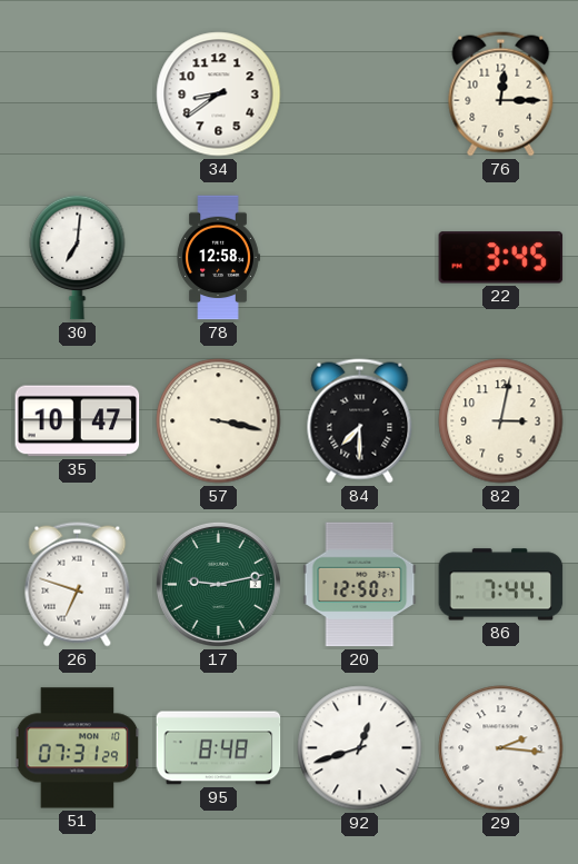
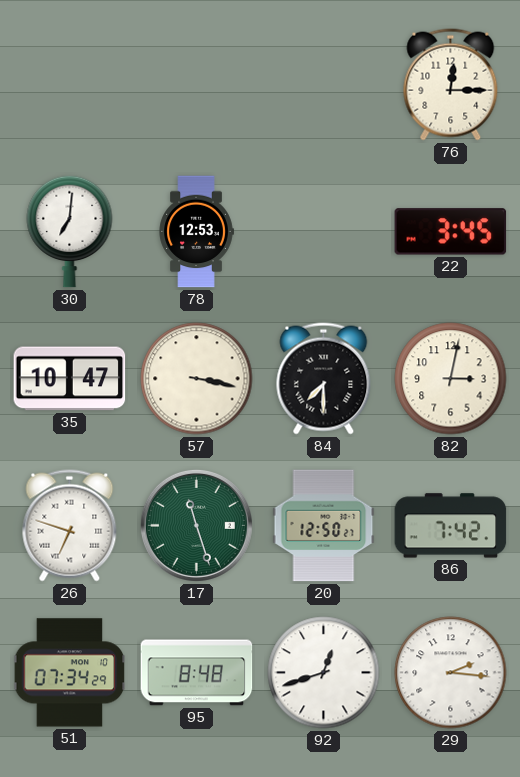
34: 8:39 -> none (219, 95)
78: 12:58 -> 12:53 (196, 232)
17: 9:13 -> 11:27 (196, 525)
86: 7:44 -> 7:42 (451, 526)
51: 07:31 -> 07:34 (70, 673)
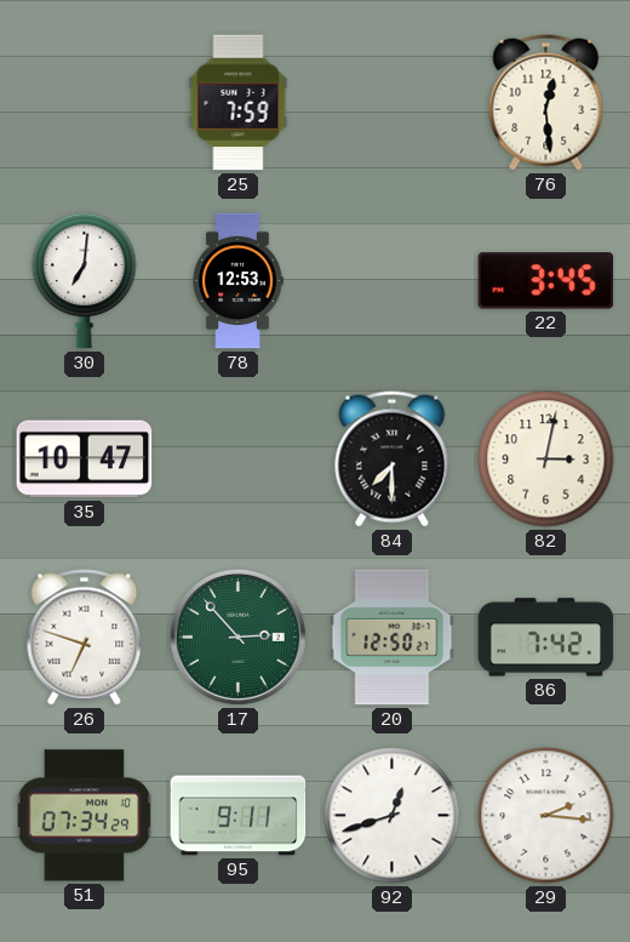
25: none -> 7:59 (239, 103)
76: 12:15 -> 12:29 (546, 103)
57: 3:17 -> none (197, 379)
17: 11:27 -> 2:53 (237, 636)
95: 8:48 -> 9:11 (239, 816)
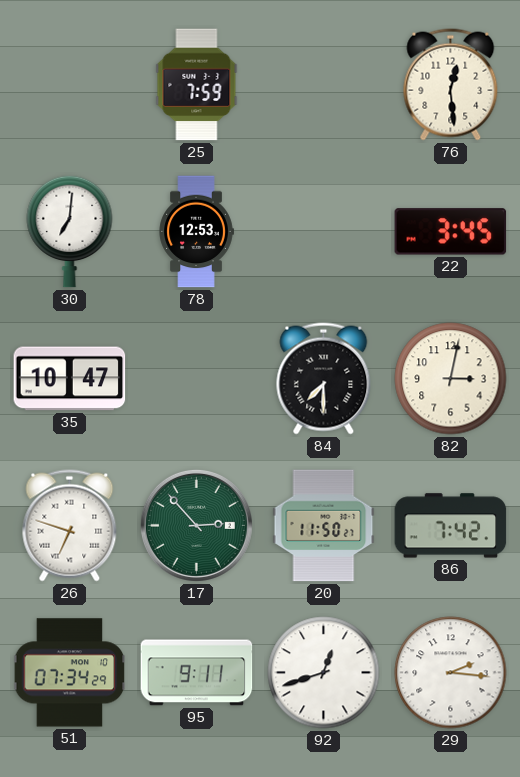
20: 12:50 -> 11:50 (324, 526)
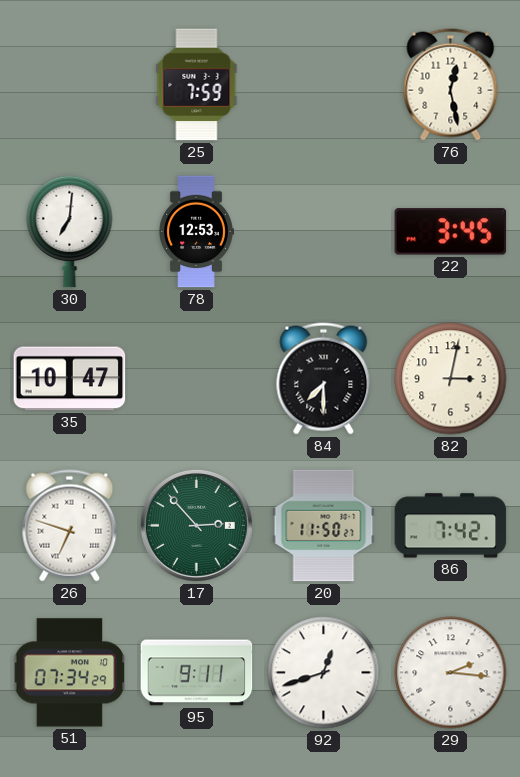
76: 12:29 -> 12:28 (451, 85)
